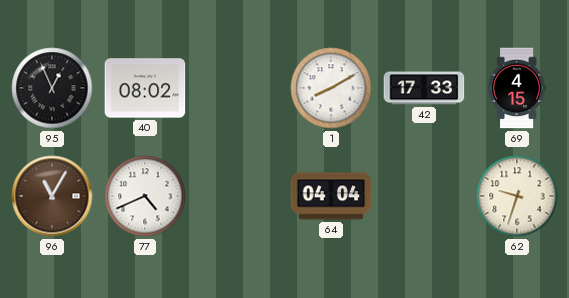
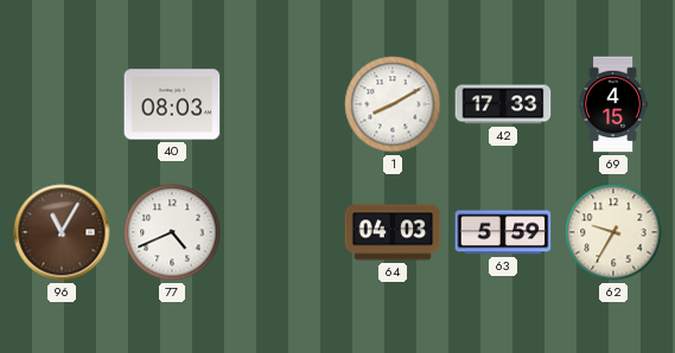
95: 12:56 -> none (52, 88)
40: 08:02 -> 08:03 (172, 104)
64: 04:04 -> 04:03 (393, 232)
63: none -> 5:59 (503, 232)
62: 9:33 -> 9:35 (613, 232)
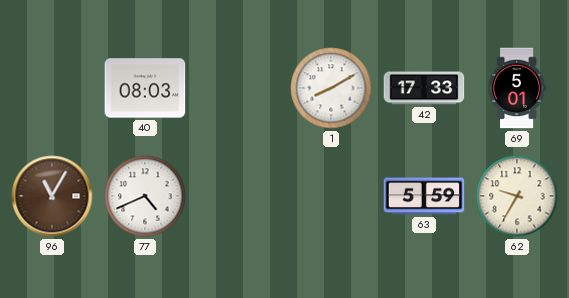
69: 4:15 -> 5:01 (516, 88)
64: 04:03 -> none (393, 232)
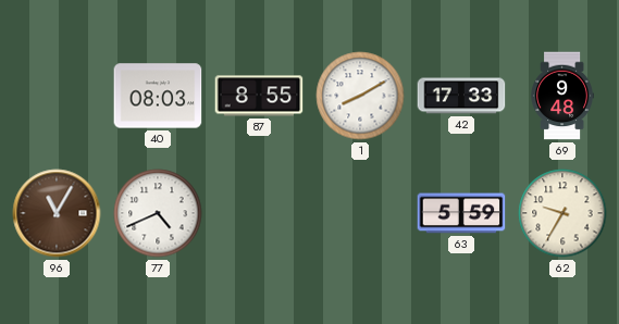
87: none -> 8:55 (259, 96)
69: 5:01 -> 9:48 (561, 96)
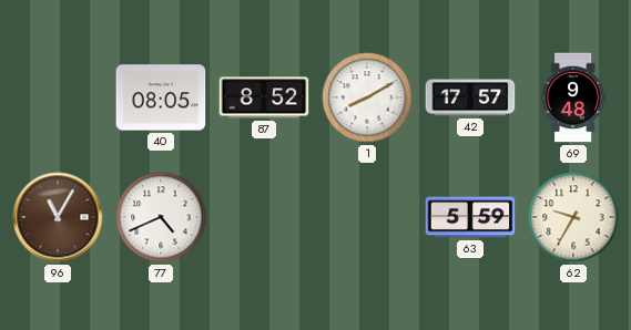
40: 08:03 -> 08:05 (161, 97)
87: 8:55 -> 8:52 (264, 97)
42: 17:33 -> 17:57 (470, 97)
